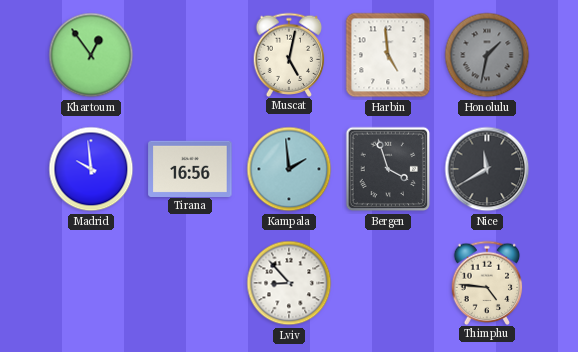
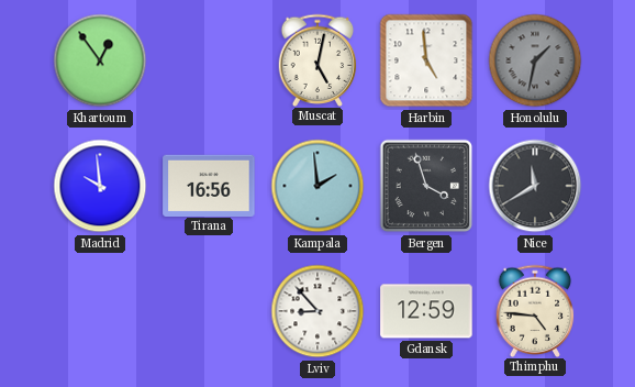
Gdansk: none -> 12:59 (426, 311)
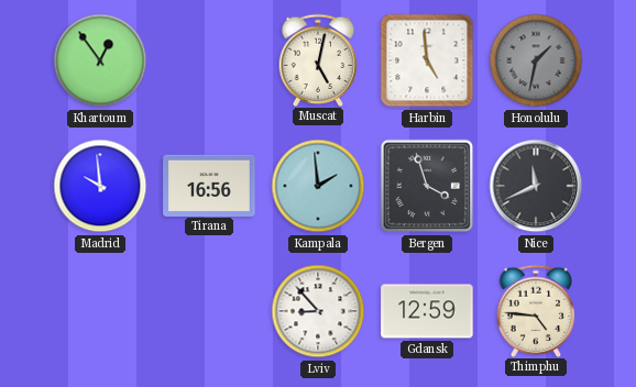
Nice: 11:40 -> 11:41 (536, 186)
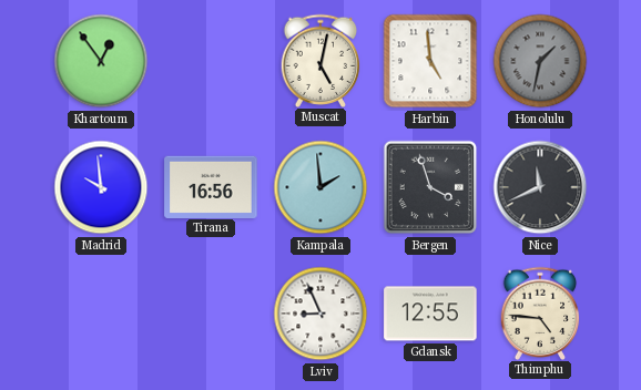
Lviv: 8:53 -> 8:56 (320, 314)
Gdansk: 12:59 -> 12:55 (430, 314)
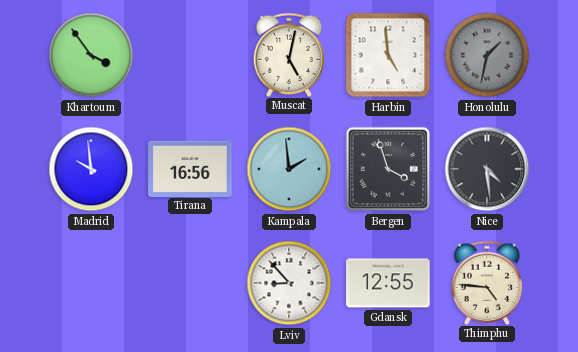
Khartoum: 12:54 -> 3:54 (91, 55)
Nice: 11:41 -> 4:29 (487, 169)
Lviv: 8:56 -> 8:53 (289, 283)
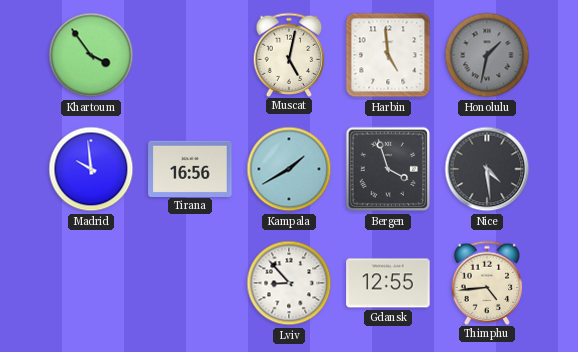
Kampala: 1:59 -> 1:40 (289, 169)
Thimphu: 4:46 -> 4:44 (487, 282)
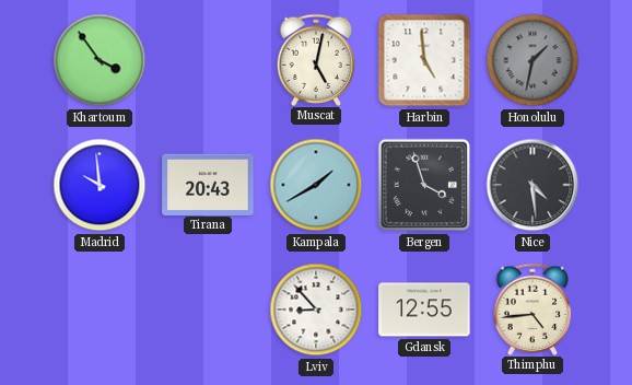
Tirana: 16:56 -> 20:43 (208, 184)
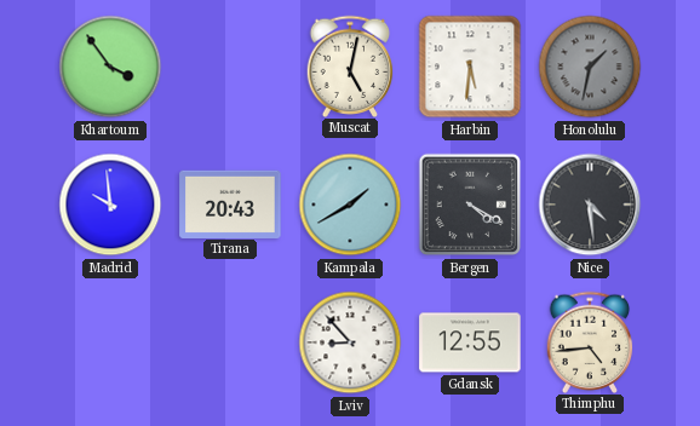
Harbin: 4:59 -> 5:31 (470, 67)
Bergen: 3:57 -> 4:20 (470, 205)
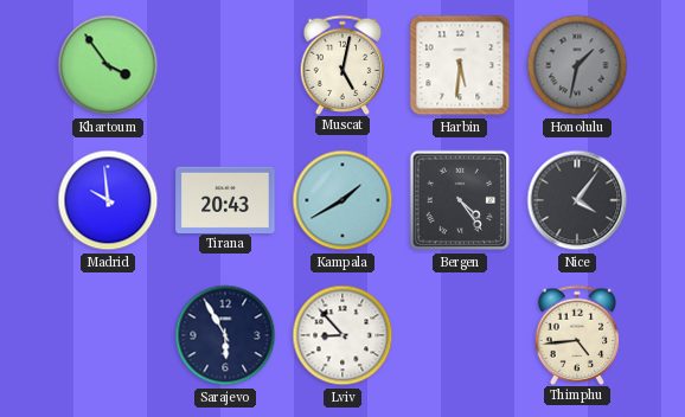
Bergen: 4:20 -> 4:24 (460, 200)
Nice: 4:29 -> 4:06 (577, 200)
Sarajevo: none -> 5:55 (225, 335)
Gdansk: 12:55 -> none (470, 342)
